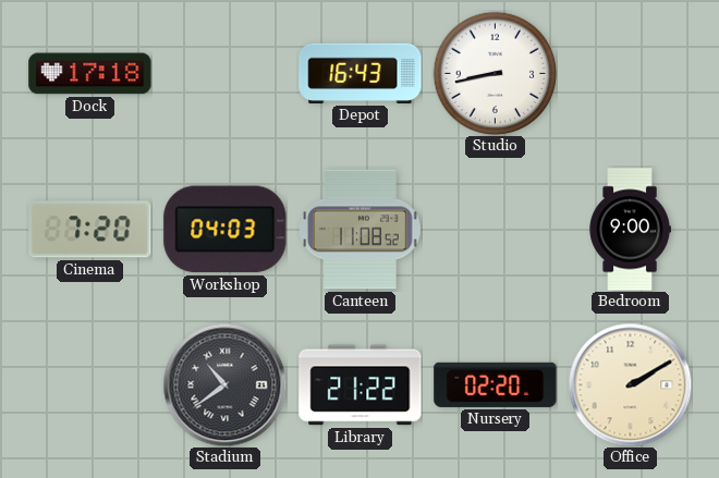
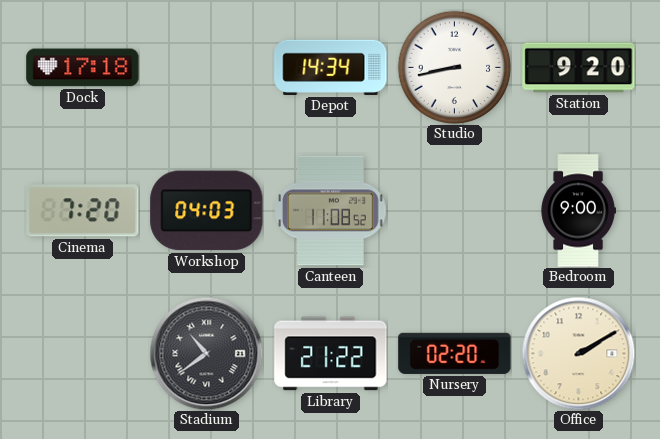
Depot: 16:43 -> 14:34 (331, 67)
Station: none -> 9:20 (579, 68)
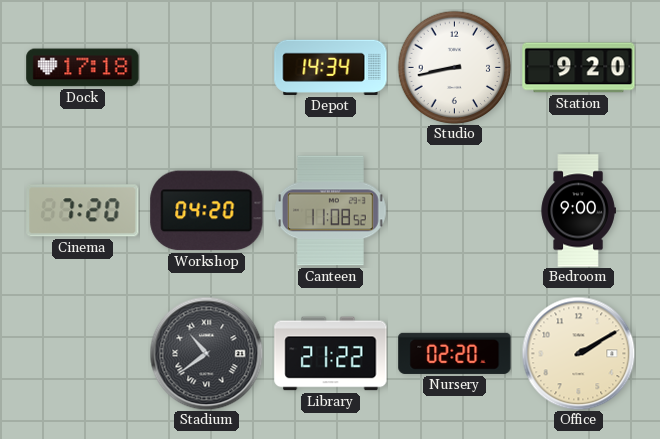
Workshop: 04:03 -> 04:20 (207, 211)
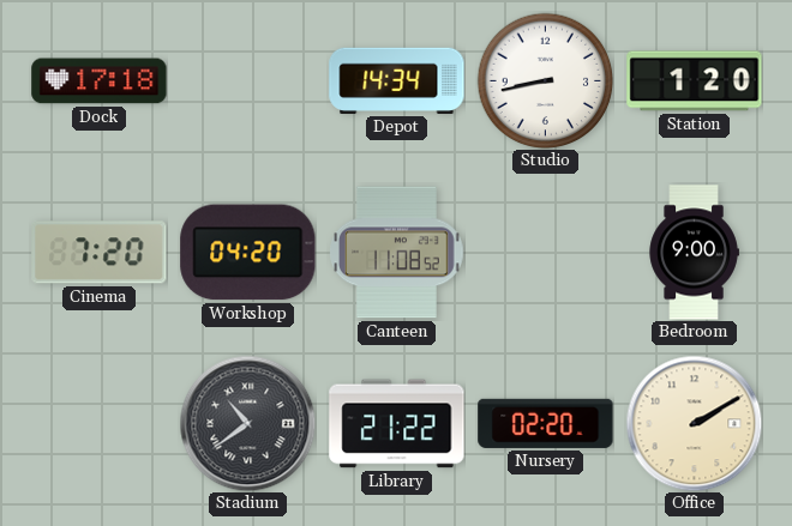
Station: 9:20 -> 1:20 (695, 81)
